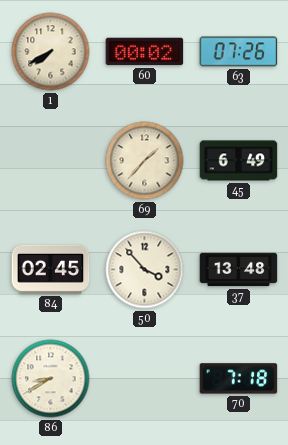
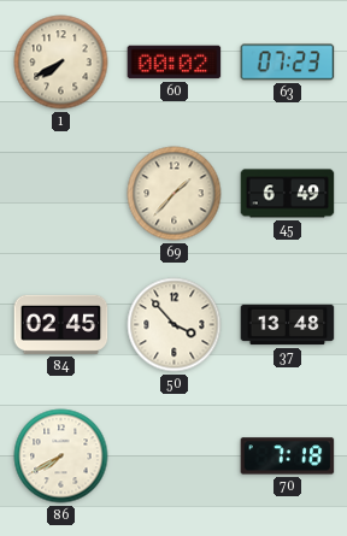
63: 07:26 -> 07:23 (288, 63)
86: 8:40 -> 7:40 (61, 457)
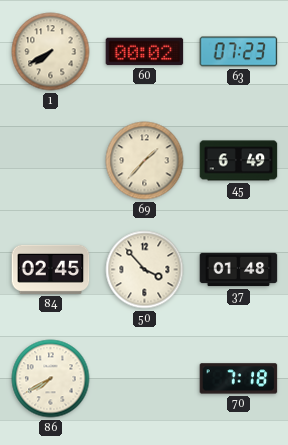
37: 13:48 -> 01:48 (239, 270)
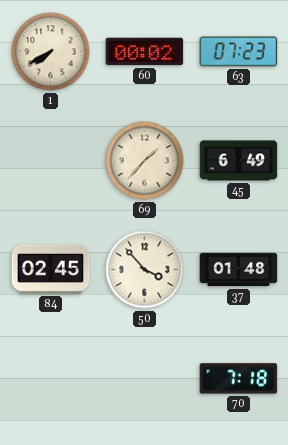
86: 7:40 -> none (51, 379)
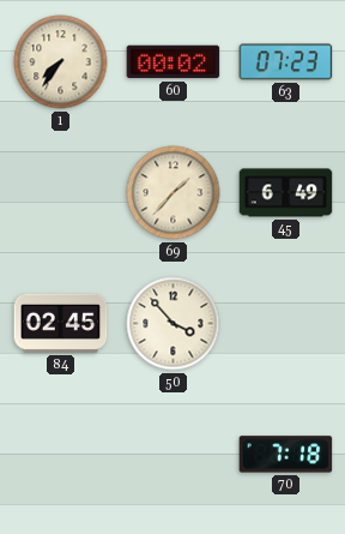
1: 7:40 -> 7:36 (61, 62)
37: 01:48 -> none (239, 270)
